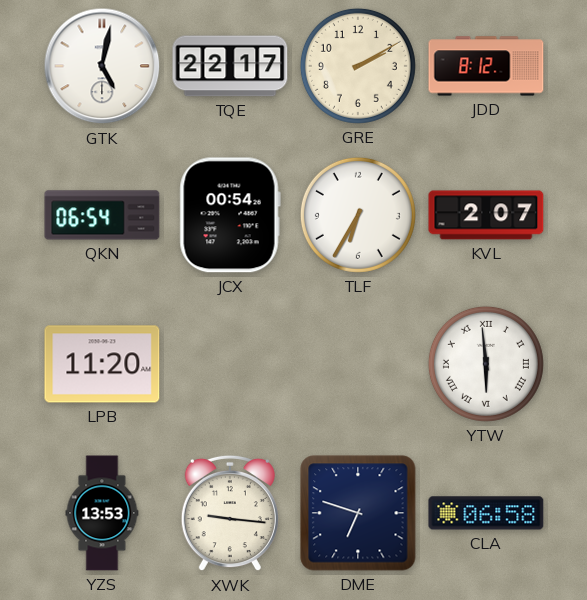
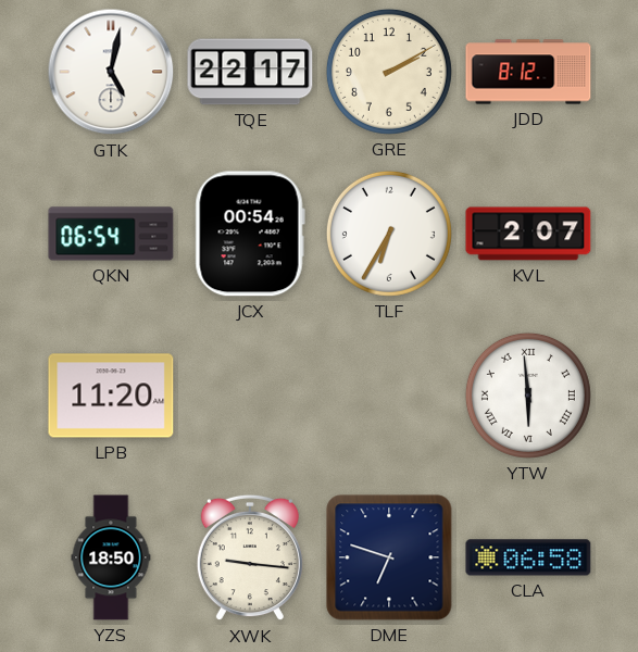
YZS: 13:53 -> 18:50 (111, 557)
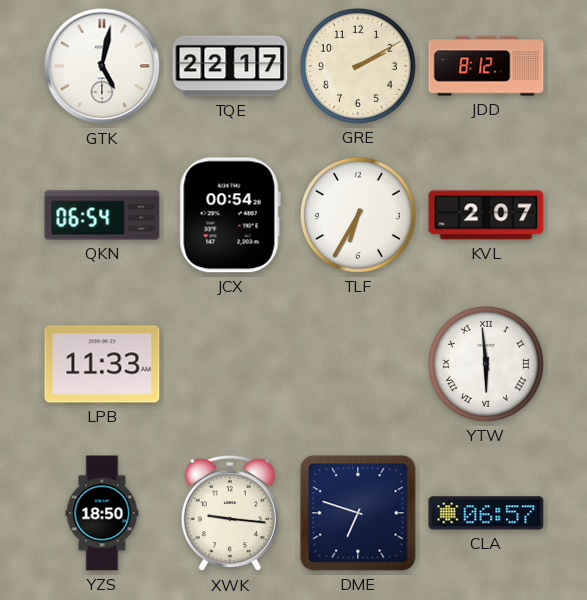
LPB: 11:20 -> 11:33 (102, 364)
CLA: 06:58 -> 06:57 (486, 513)
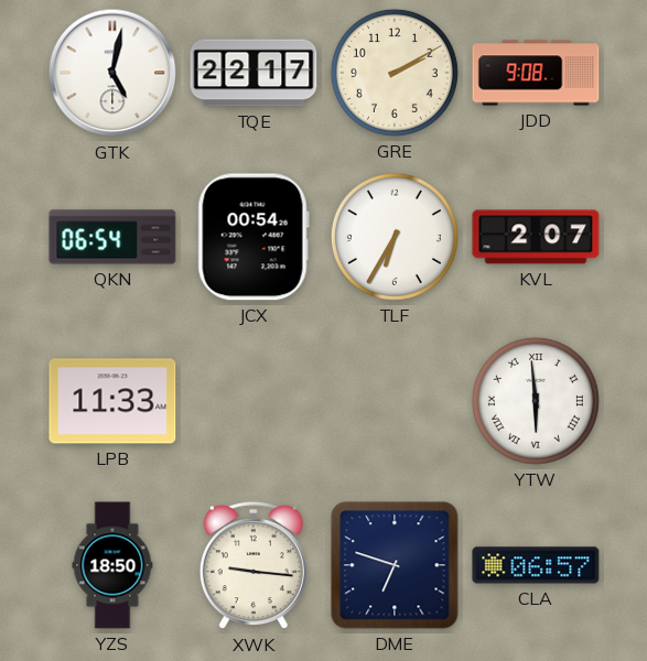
JDD: 8:12 -> 9:08 (536, 73)
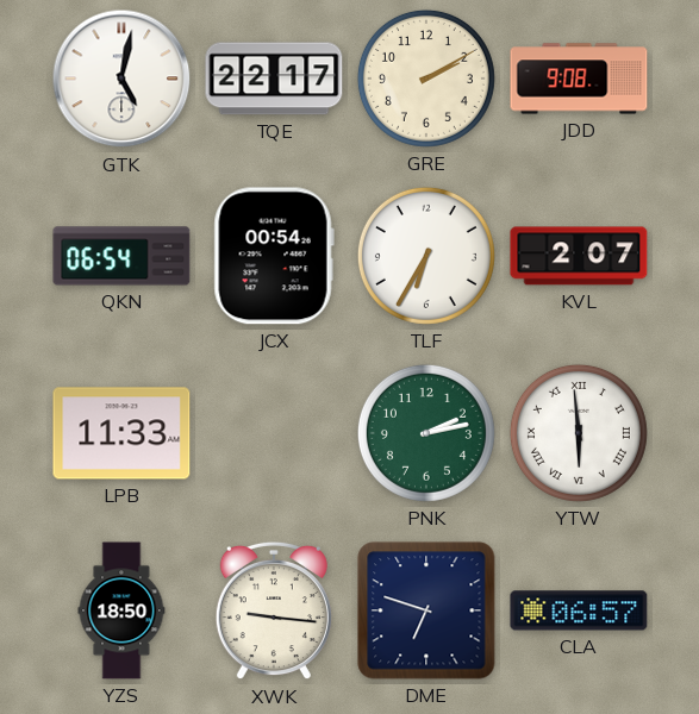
PNK: none -> 2:13 (426, 433)
